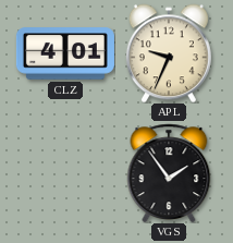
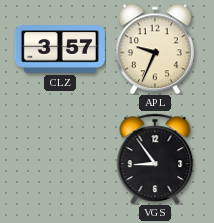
CLZ: 4:01 -> 3:57 (60, 49)
VGS: 1:54 -> 8:54 (155, 158)
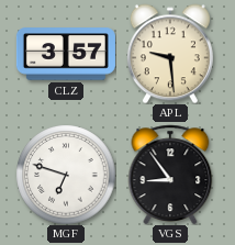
APL: 9:34 -> 9:29 (170, 54)
MGF: none -> 6:48 (66, 175)
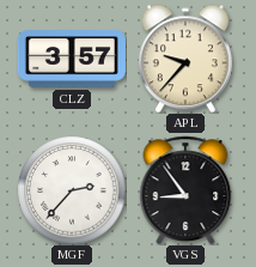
APL: 9:29 -> 9:37 (185, 59)
MGF: 6:48 -> 2:37 (72, 190)
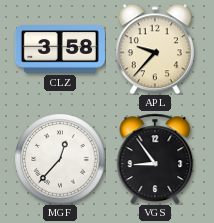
CLZ: 3:57 -> 3:58 (60, 49)
MGF: 2:37 -> 12:37 (60, 159)
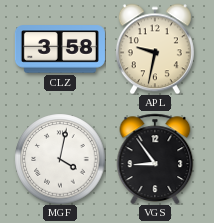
APL: 9:37 -> 9:32 (155, 49)
MGF: 12:37 -> 4:02 (60, 159)
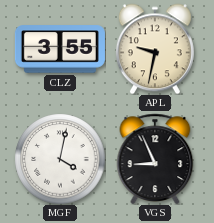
CLZ: 3:58 -> 3:55 (60, 49)
VGS: 8:54 -> 8:56 (155, 158)
